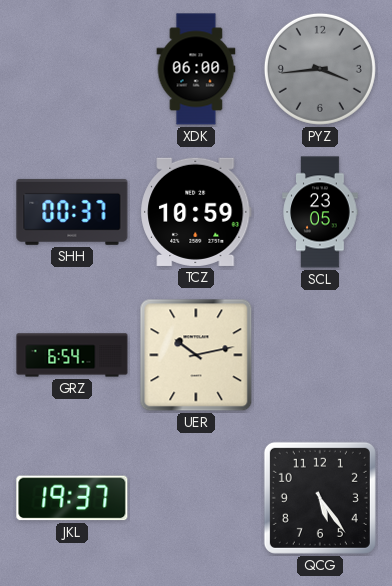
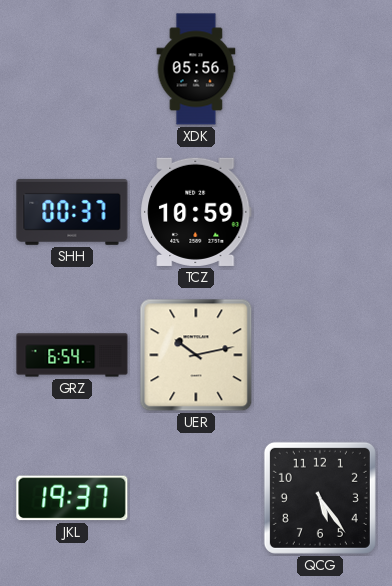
XDK: 06:00 -> 05:56 (196, 69)
PYZ: 3:44 -> none (320, 69)
SCL: 23:05 -> none (320, 212)
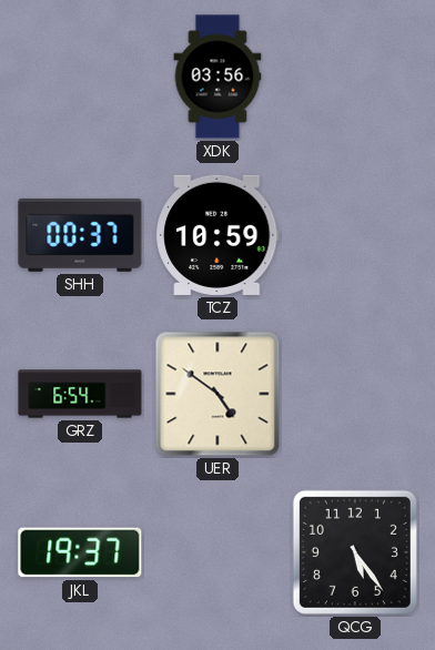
XDK: 05:56 -> 03:56 (217, 77)
UER: 10:13 -> 4:51 (217, 394)
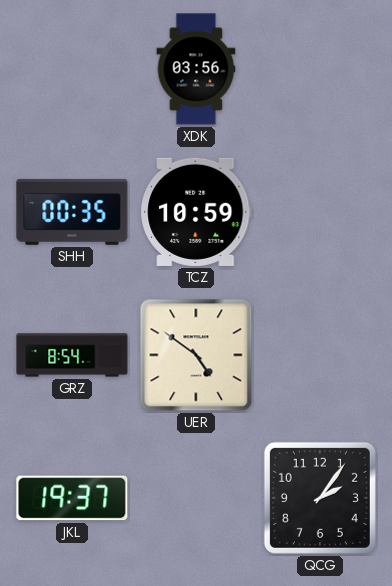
SHH: 00:37 -> 00:35 (72, 212)
GRZ: 6:54 -> 8:54 (72, 355)
QCG: 5:24 -> 2:06 (320, 498)
